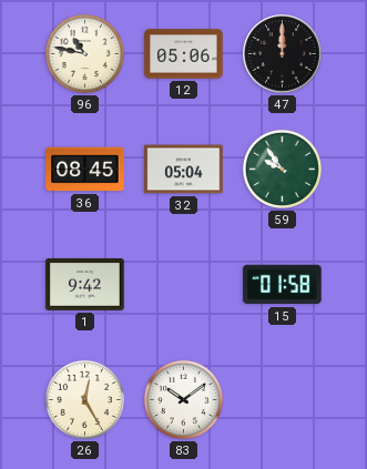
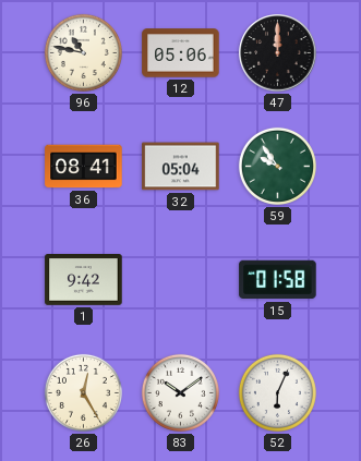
36: 08:45 -> 08:41 (84, 167)
52: none -> 6:04 (277, 392)
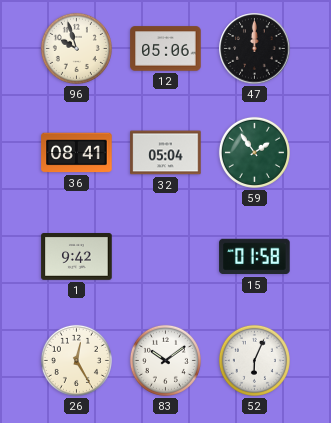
96: 10:47 -> 9:57 (76, 48)
59: 9:54 -> 1:54 (254, 152)
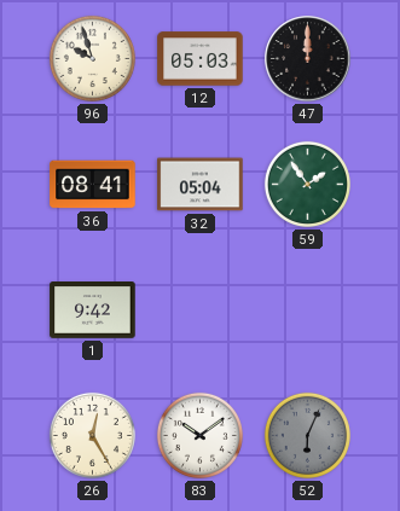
12: 05:06 -> 05:03 (201, 59)
15: 01:58 -> none (255, 257)
52 dial: white -> grey (307, 435)
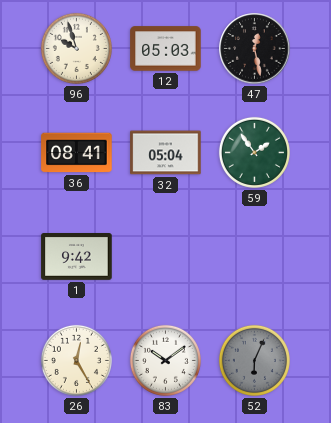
47: 12:00 -> 12:28 (255, 49)
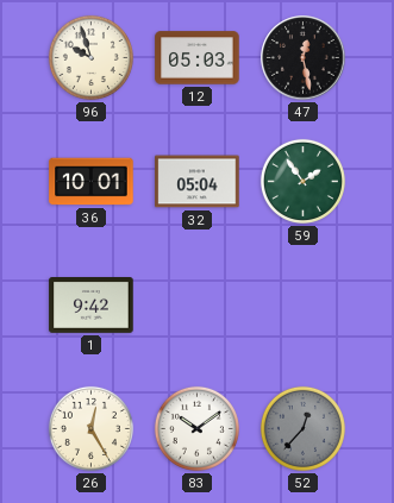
36: 08:41 -> 10:01 (92, 182)
52: 6:04 -> 12:37 (302, 428)
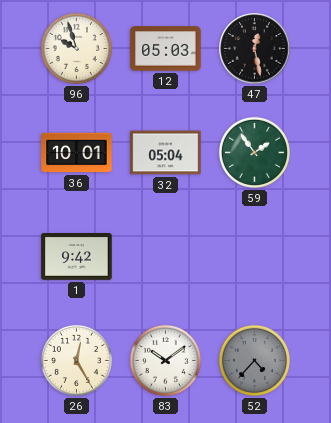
52: 12:37 -> 4:37 (254, 360)
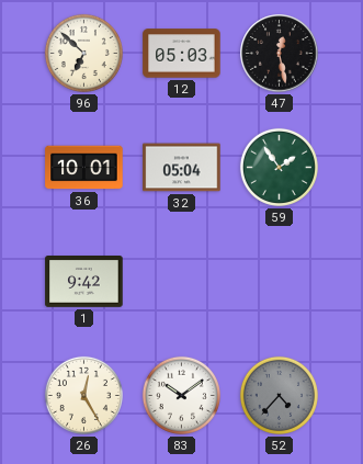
96: 9:57 -> 6:52 (83, 53)
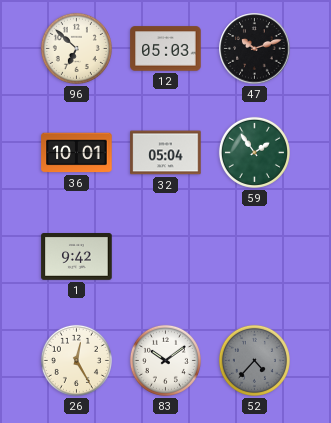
47: 12:28 -> 10:12 (255, 49)
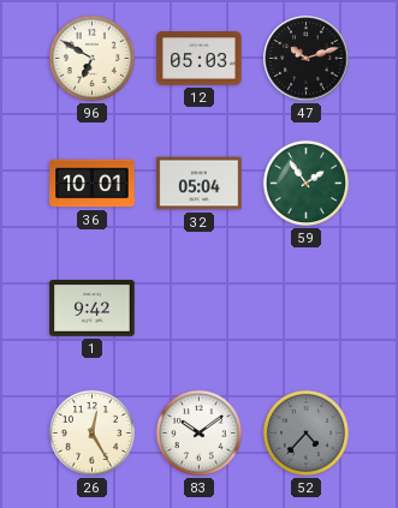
96: 6:52 -> 6:50 (91, 58)
